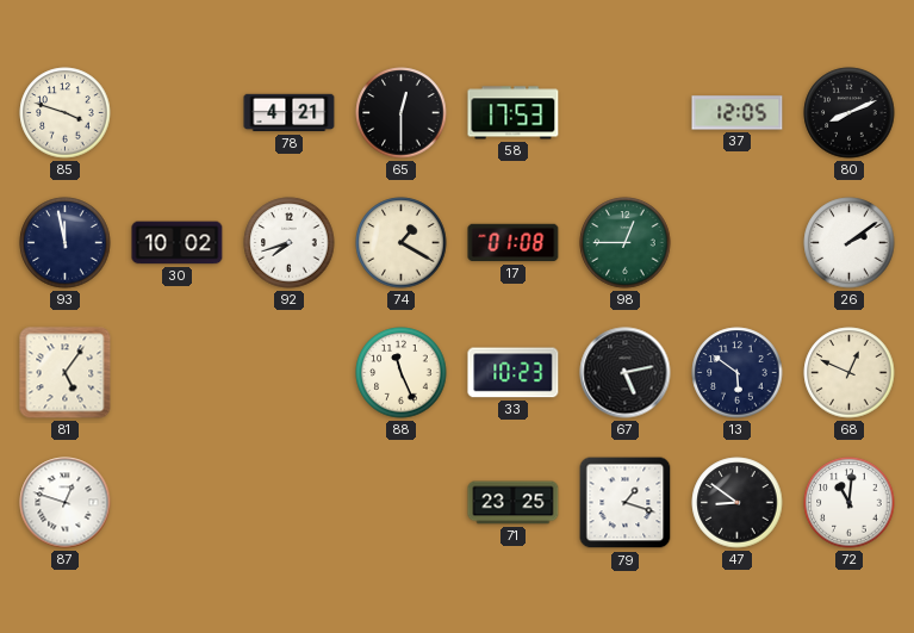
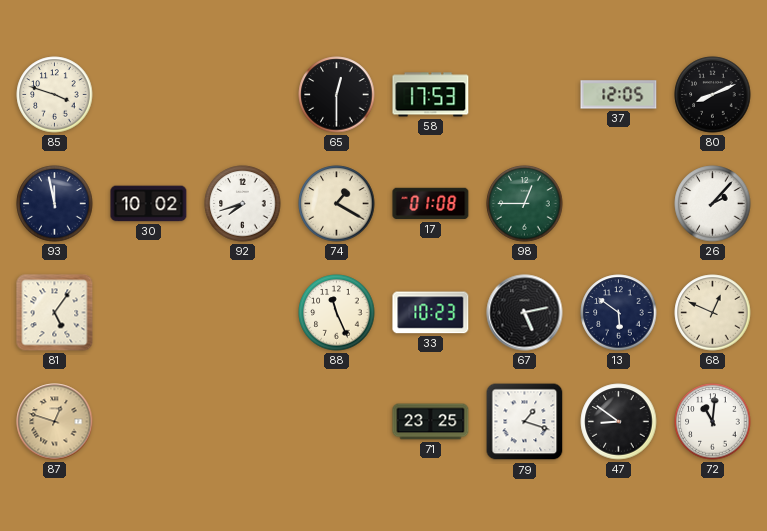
78: 4:21 -> none (290, 113)
26: 2:09 -> 2:07 (713, 204)
87 dial: white -> champagne (55, 422)
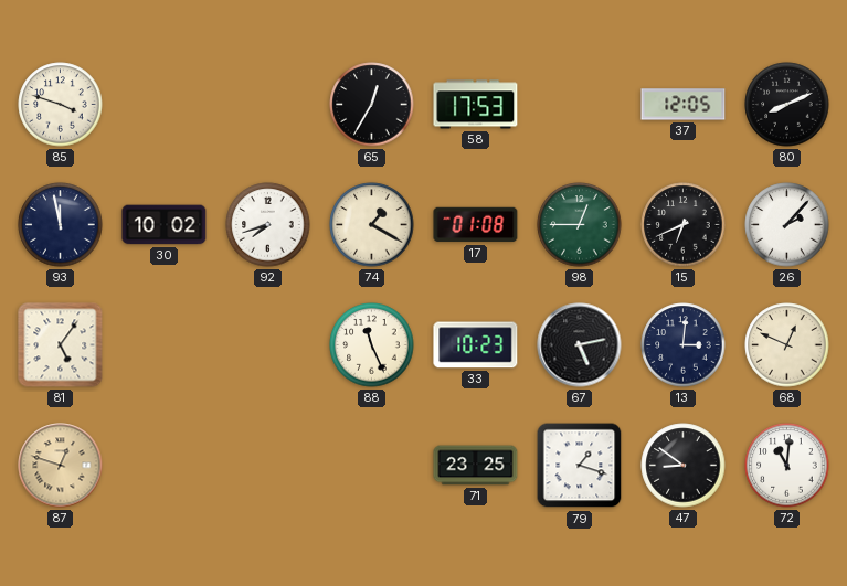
65: 12:30 -> 12:35 (372, 105)
15: none -> 6:41 (684, 225)
13: 5:51 -> 3:01 (684, 345)
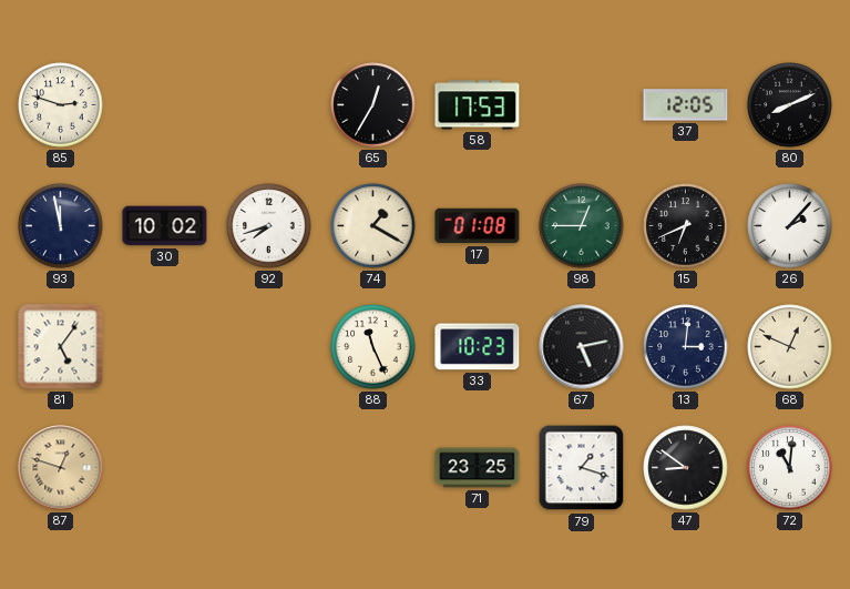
85: 3:48 -> 2:48 (61, 105)
